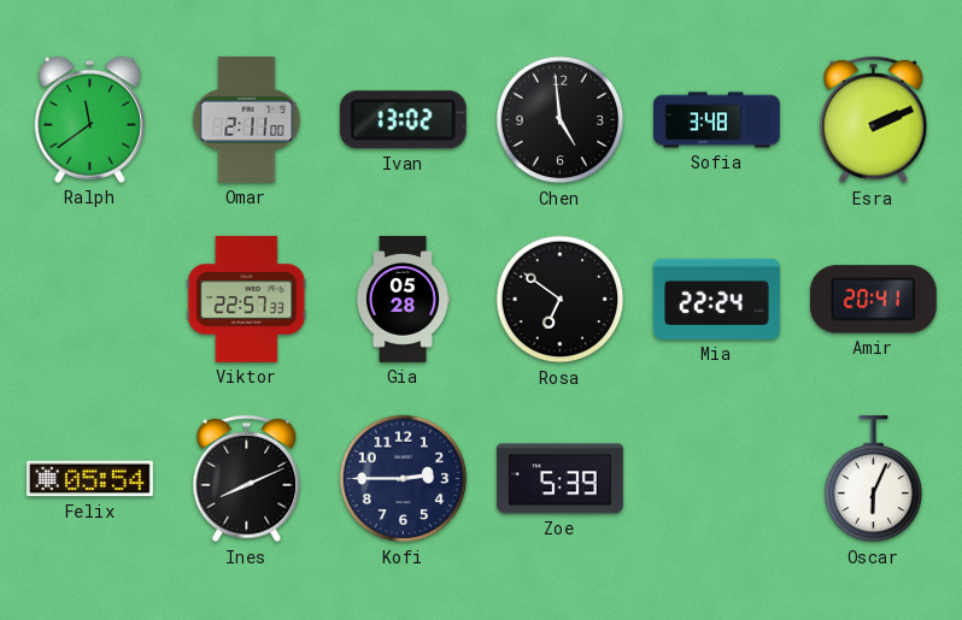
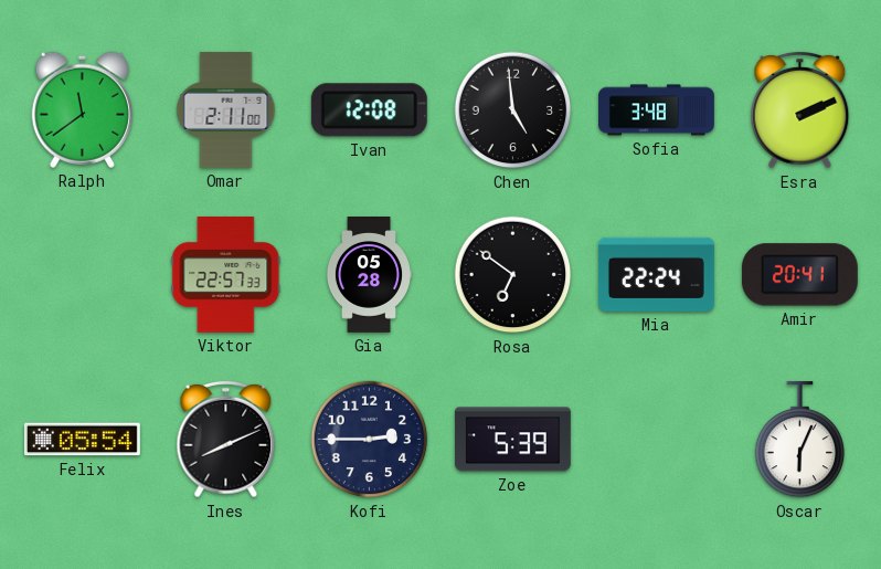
Ivan: 13:02 -> 12:08 (369, 110)
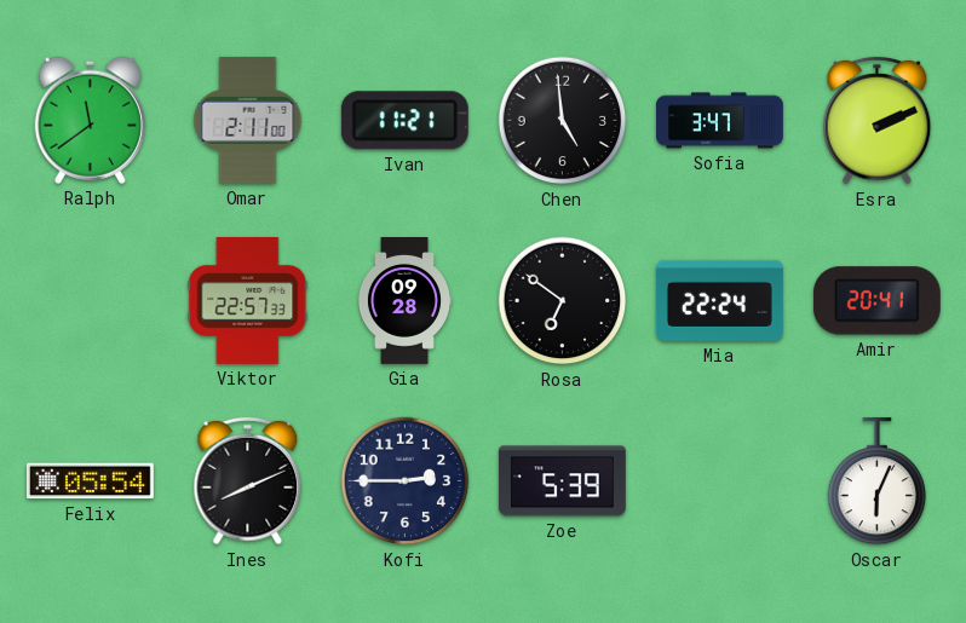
Ivan: 12:08 -> 11:21 (404, 121)
Sofia: 3:48 -> 3:47 (720, 121)
Gia: 05:28 -> 09:28 (403, 301)
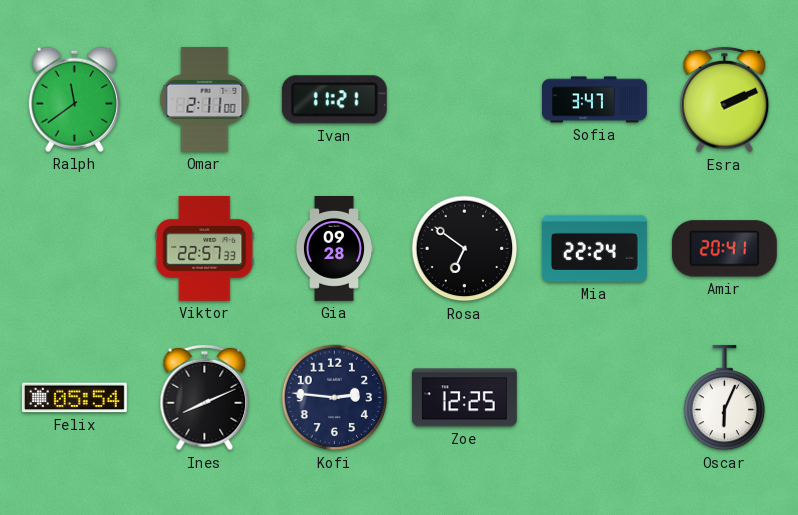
Chen: 4:59 -> none (563, 121)
Kofi: 2:45 -> 2:46 (335, 398)
Zoe: 5:39 -> 12:25 (464, 398)
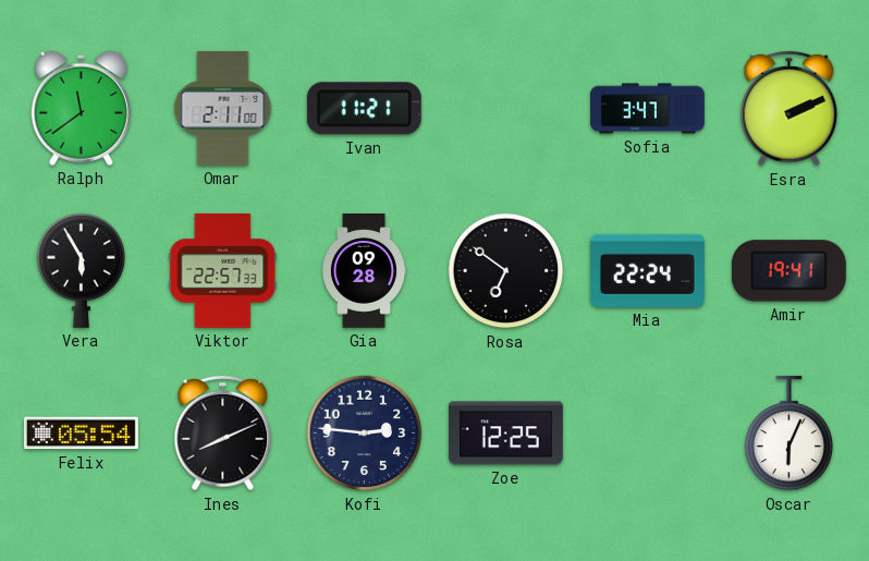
Vera: none -> 5:55 (82, 270)
Amir: 20:41 -> 19:41 (788, 271)
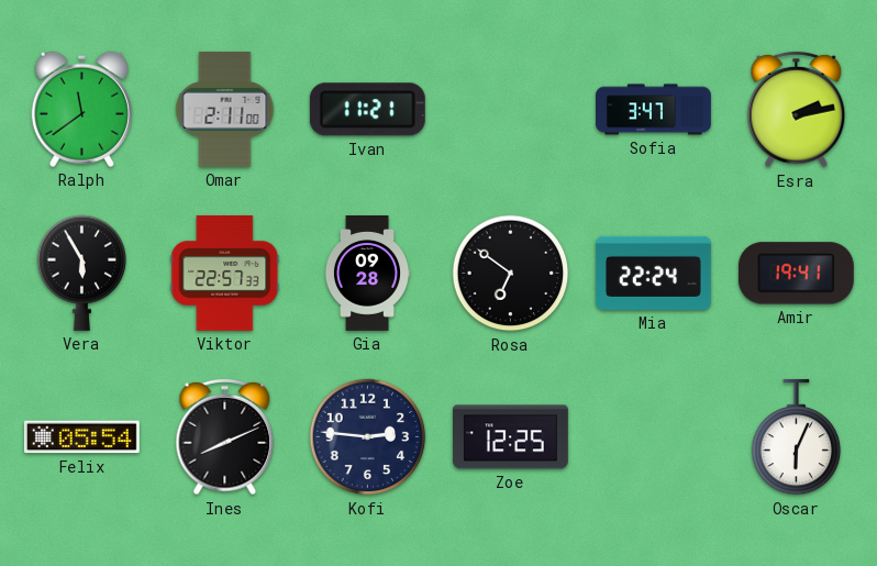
Esra: 2:11 -> 2:13 (797, 110)
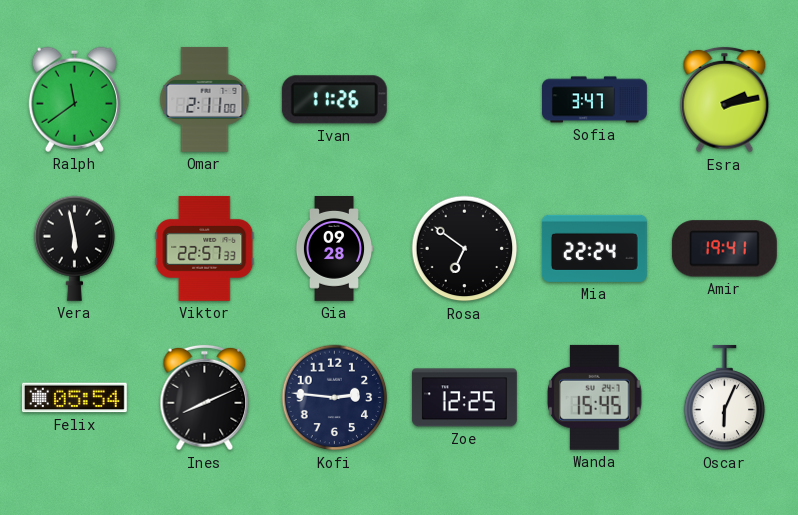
Ivan: 11:21 -> 11:26 (334, 100)
Vera: 5:55 -> 5:58 (75, 248)
Wanda: none -> 15:45 (595, 397)
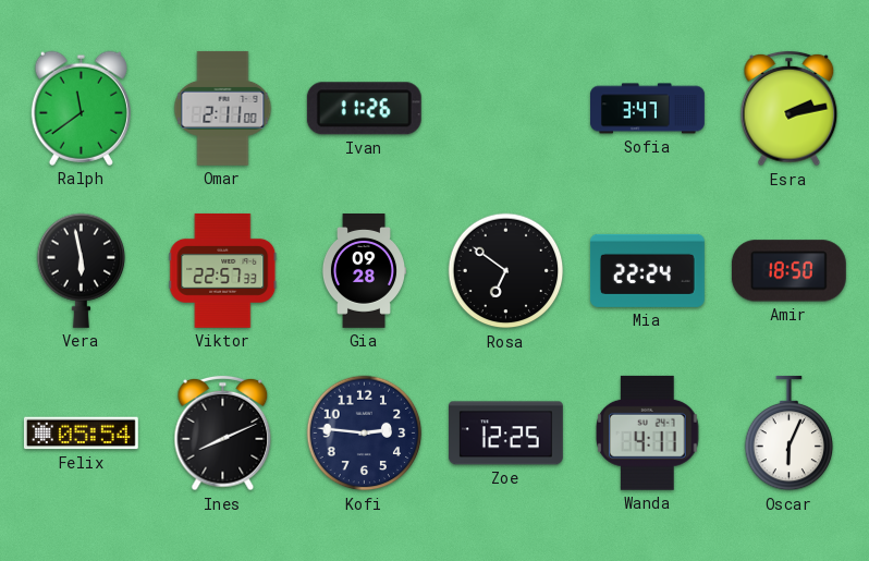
Amir: 19:41 -> 18:50 (788, 271)
Wanda: 15:45 -> 4:11 (648, 432)
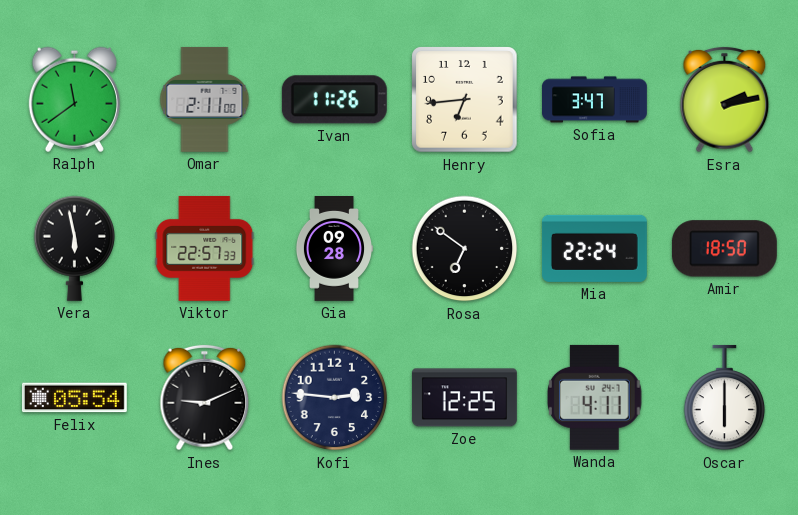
Henry: none -> 6:44 (465, 100)
Ines: 8:11 -> 9:11 (205, 398)
Oscar: 6:04 -> 6:00 (725, 398)
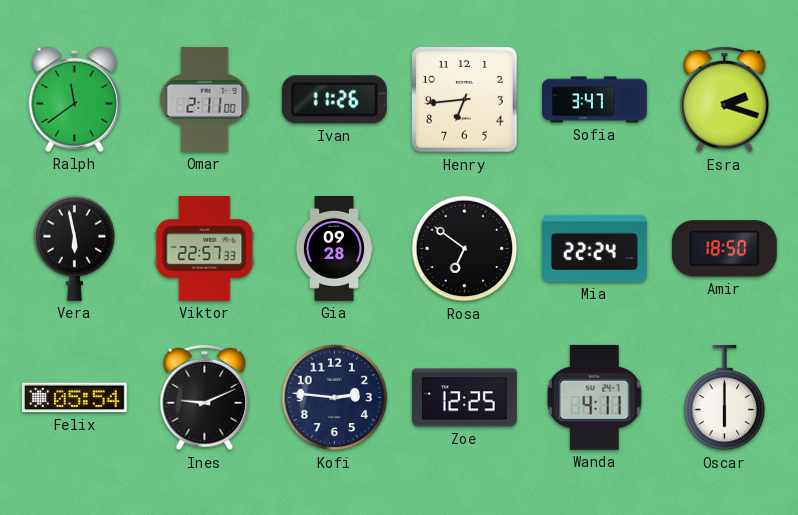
Esra: 2:13 -> 2:18 (725, 100)
